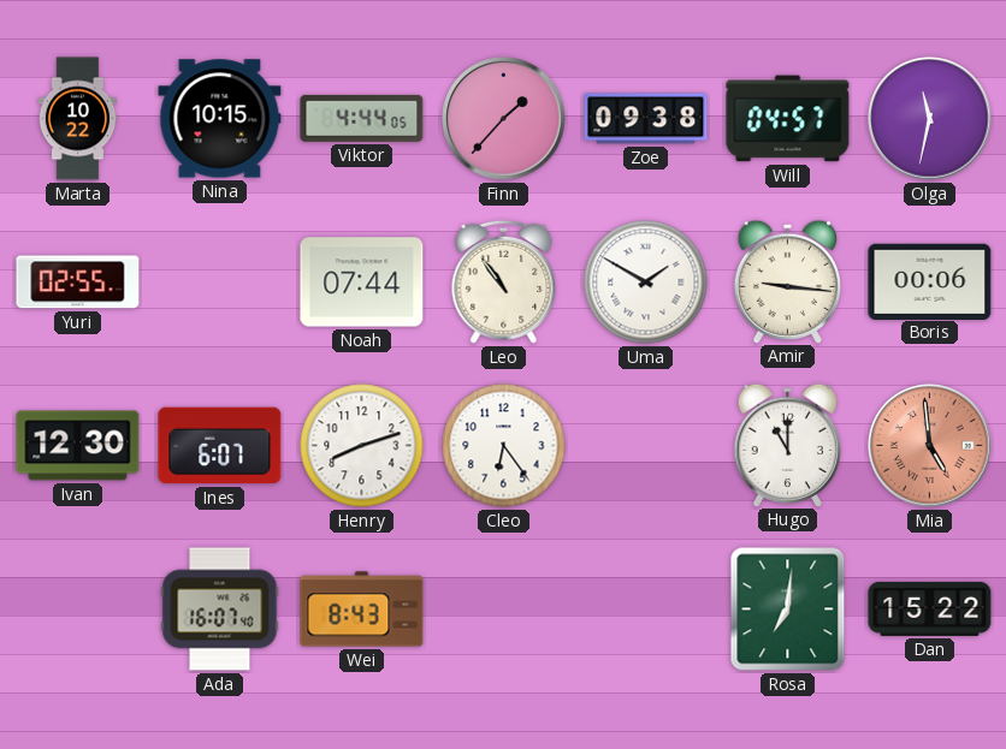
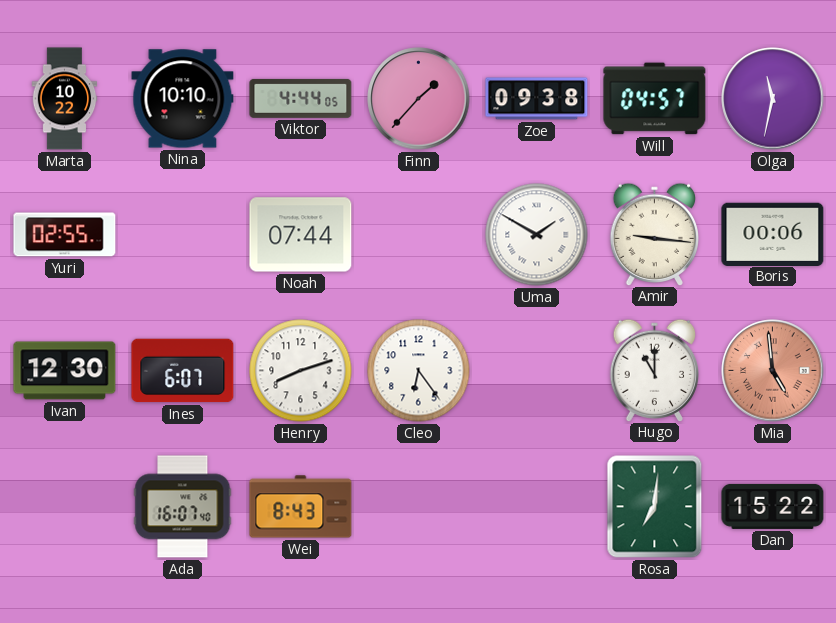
Nina: 10:15 -> 10:10 (183, 99)
Leo: 10:54 -> none (504, 281)
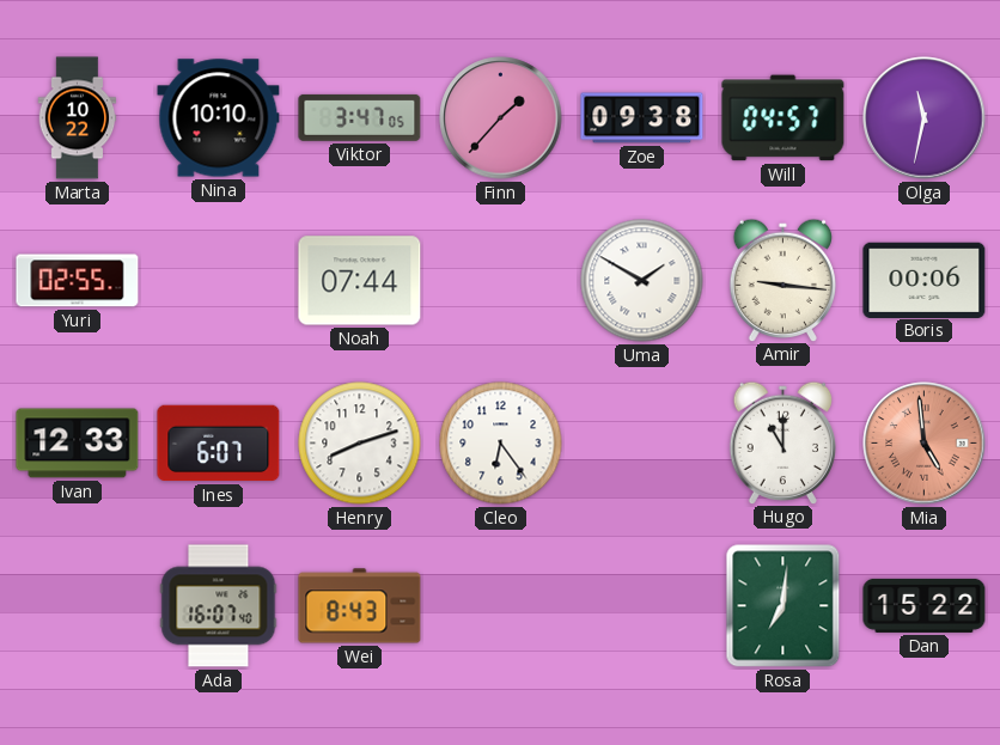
Viktor: 4:44 -> 3:47 (360, 117)
Ivan: 12:30 -> 12:33 (78, 444)
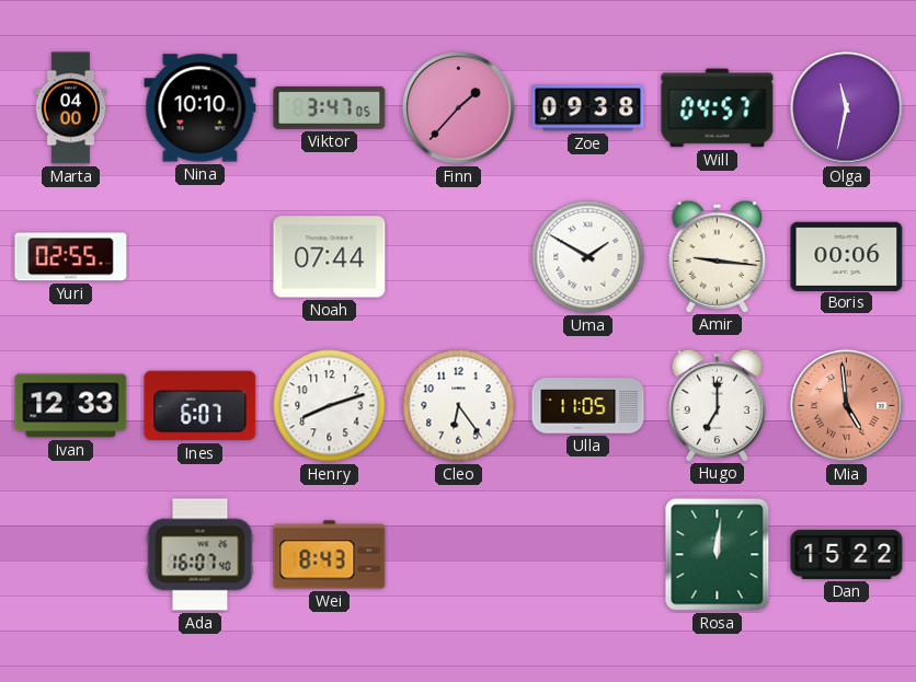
Marta: 10:22 -> 04:00 (71, 108)
Ulla: none -> 11:05 (588, 406)
Hugo: 11:00 -> 7:00 (718, 405)
Rosa: 7:01 -> 12:01 (718, 555)
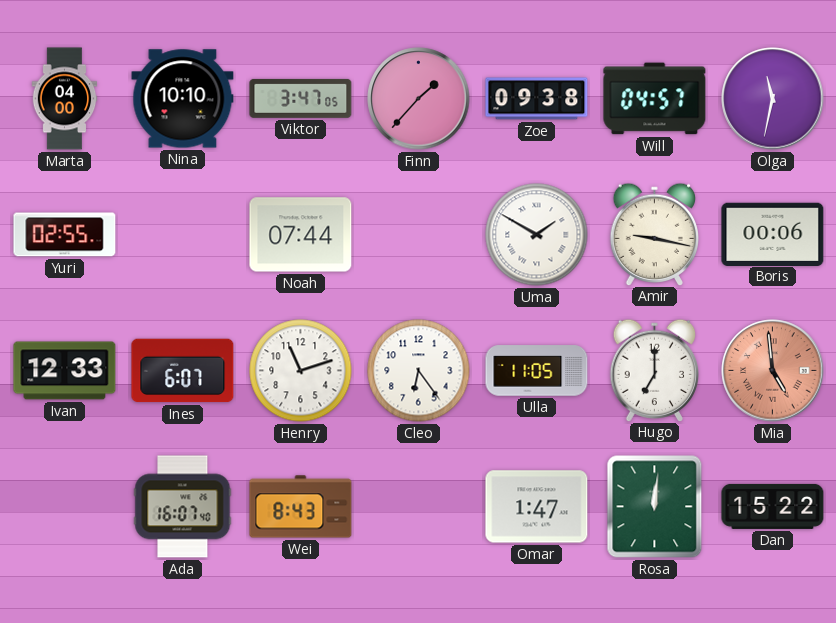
Amir: 9:16 -> 9:17 (655, 234)
Henry: 8:12 -> 11:12 (301, 371)
Omar: none -> 1:47 (537, 507)
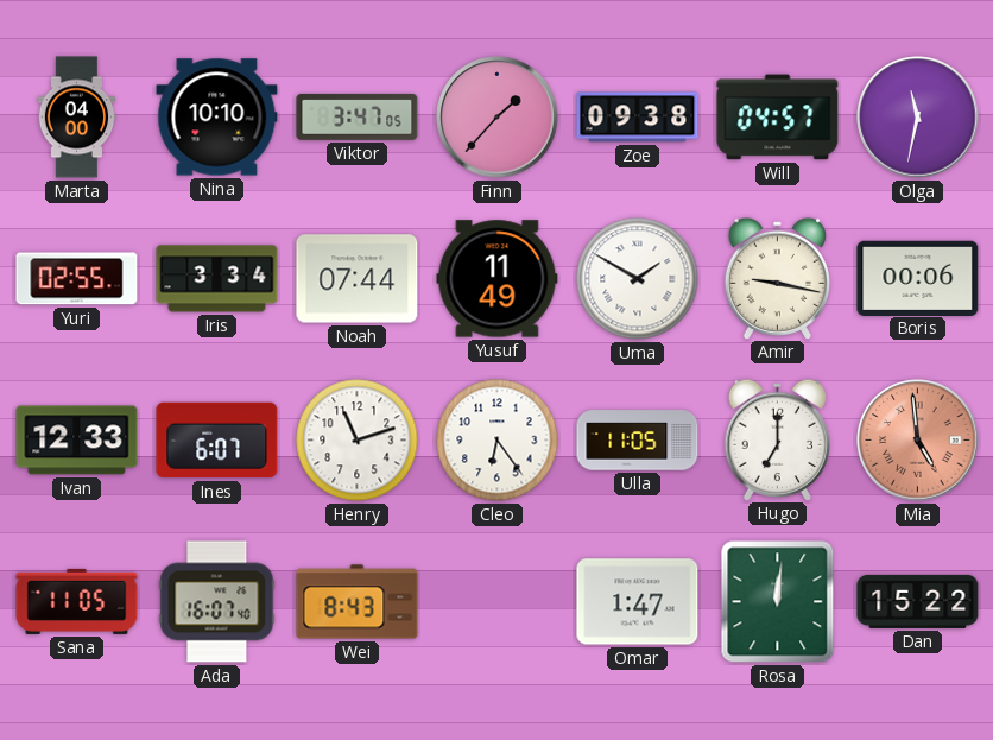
Iris: none -> 3:34 (217, 279)
Yusuf: none -> 11:49 (498, 279)
Sana: none -> 11:05 (77, 601)
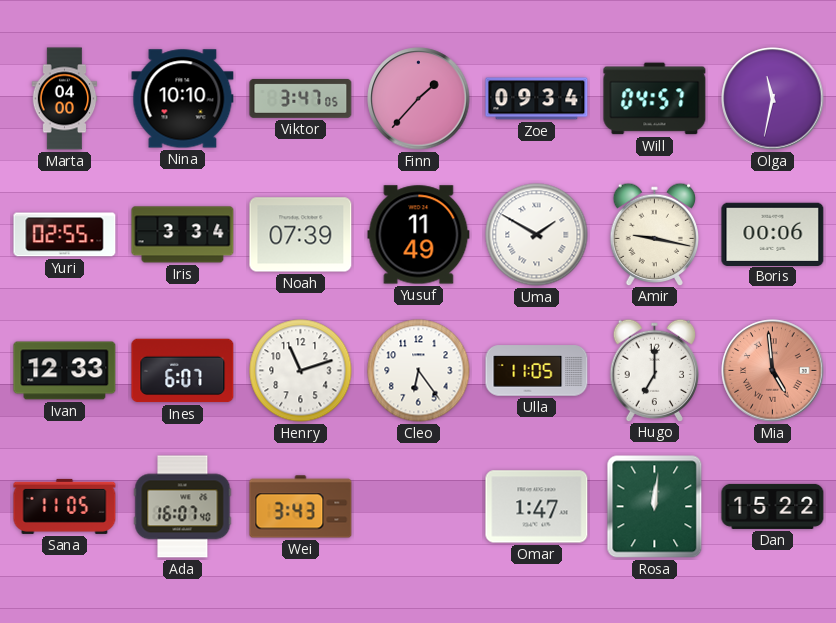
Zoe: 09:38 -> 09:34 (537, 99)
Noah: 07:44 -> 07:39 (301, 235)
Wei: 8:43 -> 3:43 (301, 507)
